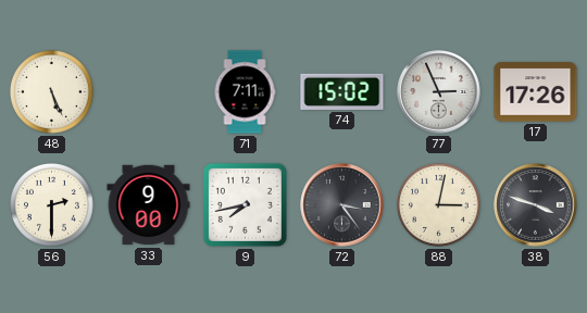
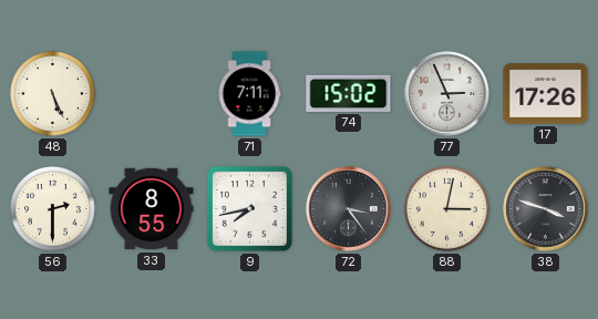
33: 9:00 -> 8:55 (152, 209)
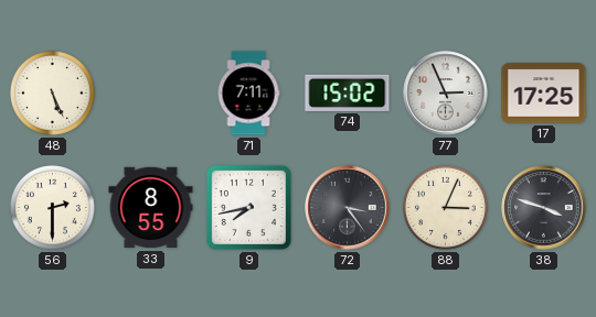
17: 17:26 -> 17:25 (544, 94)
88: 3:02 -> 3:04 (445, 207)
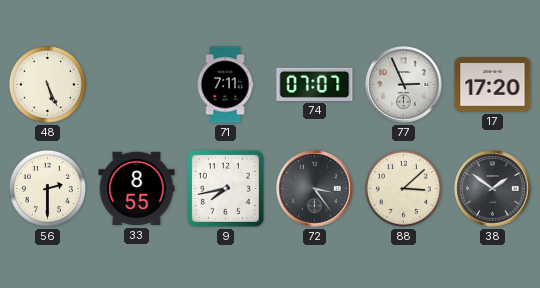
74: 15:02 -> 07:07 (315, 84)
17: 17:25 -> 17:20 (493, 85)
88: 3:04 -> 3:08 (403, 188)
38: 3:48 -> 1:51 (493, 189)
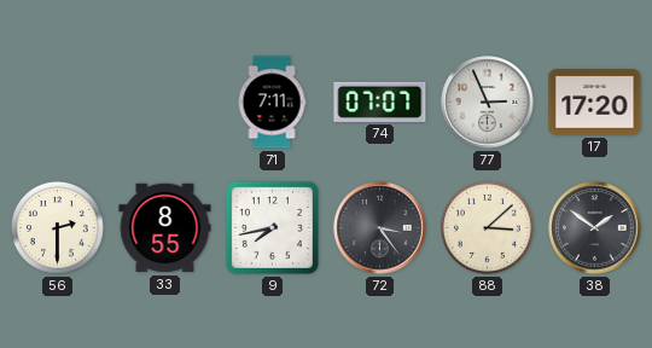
48: 5:26 -> none (47, 84)
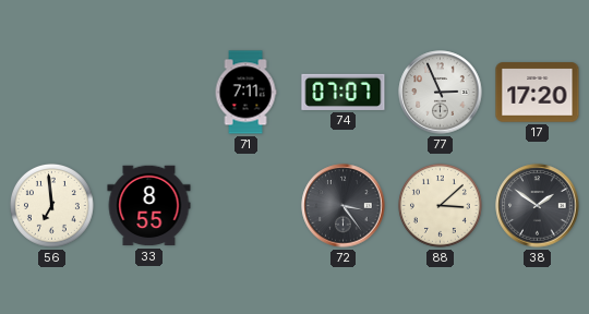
56: 2:30 -> 6:59 (51, 205)
9: 7:43 -> none (272, 227)
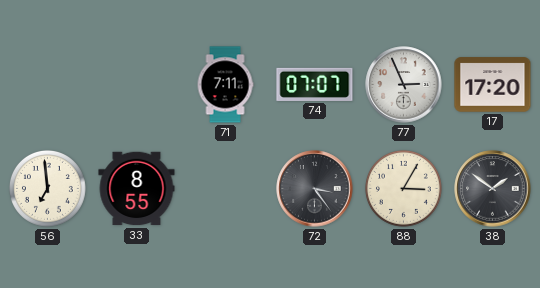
88: 3:08 -> 3:05 (403, 188)
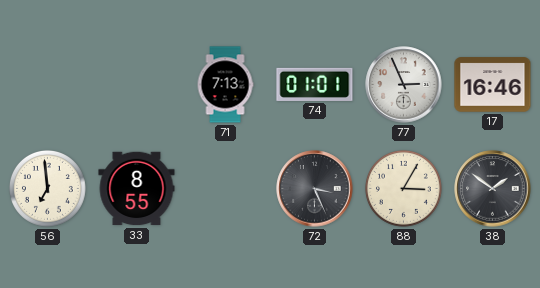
71: 7:11 -> 7:13 (225, 85)
74: 07:07 -> 01:01 (315, 84)
17: 17:20 -> 16:46 (493, 85)
72: 3:24 -> 3:26 (315, 189)
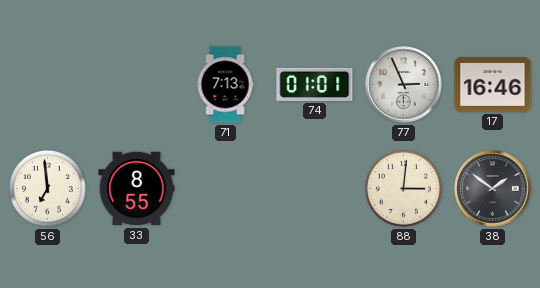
72: 3:26 -> none (315, 189)
88: 3:05 -> 3:01 (403, 188)
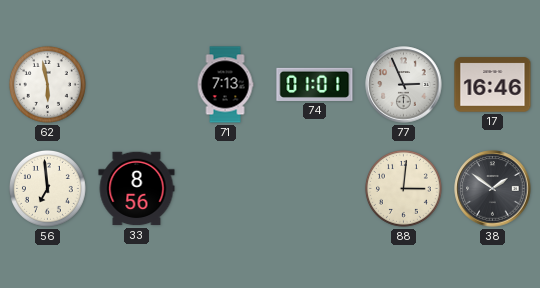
62: none -> 5:58 (47, 84)
33: 8:55 -> 8:56 (137, 189)
